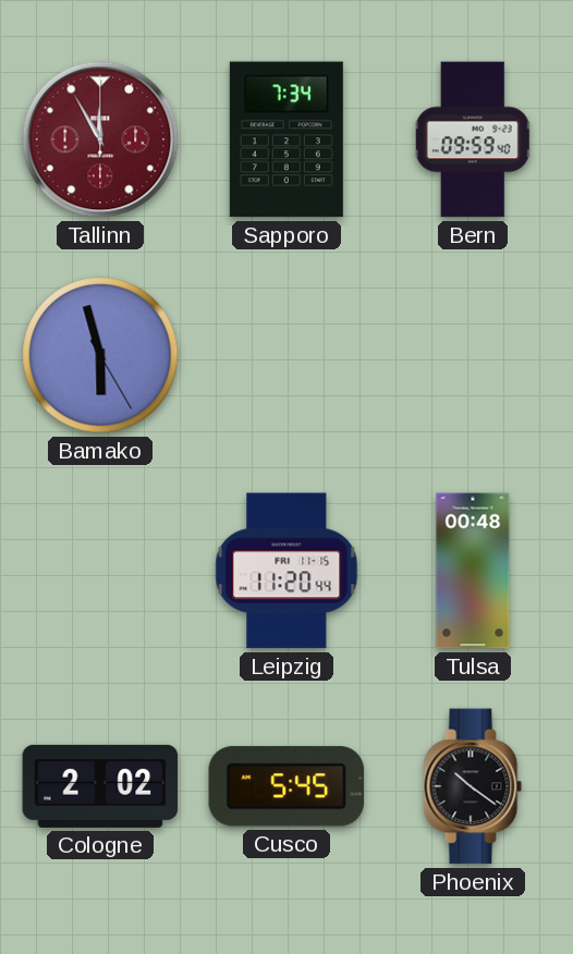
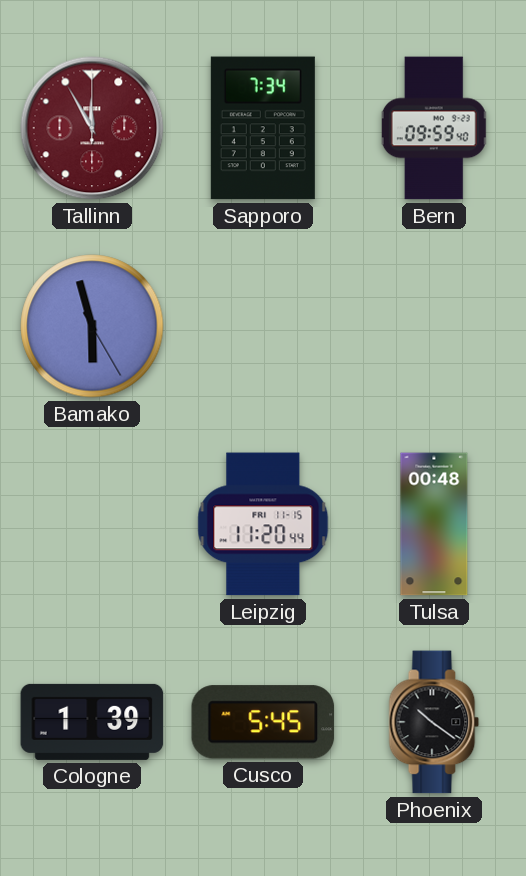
Cologne: 2:02 -> 1:39 (92, 722)
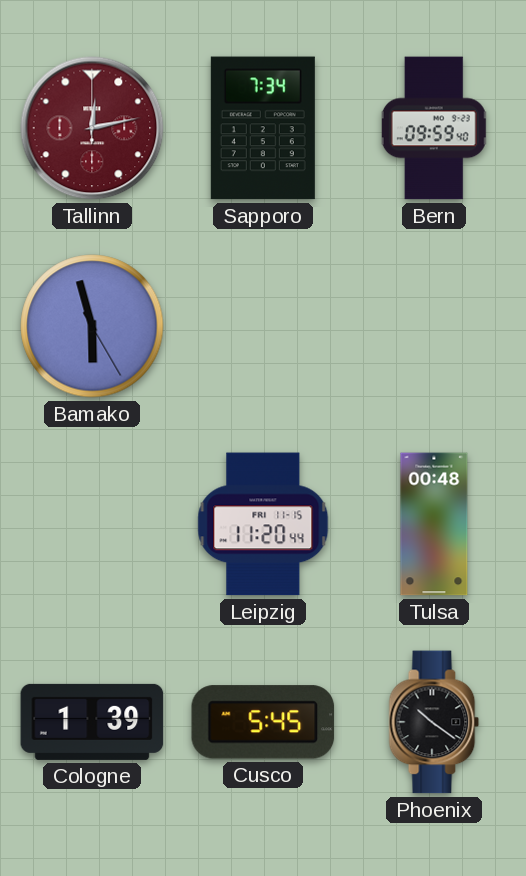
Tallinn: 11:55 -> 12:13 (92, 128)
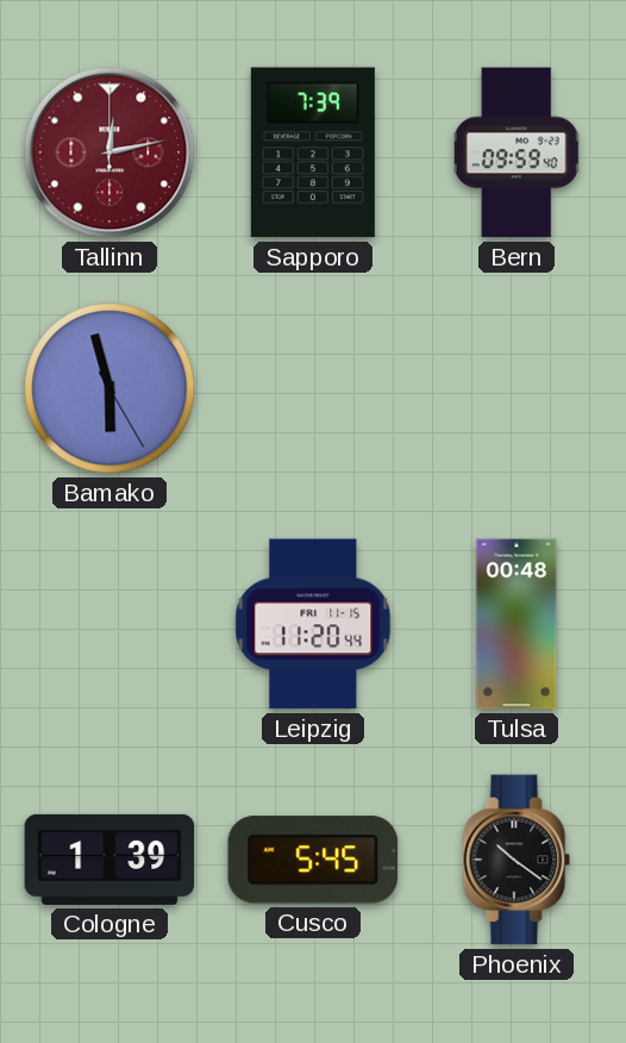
Sapporo: 7:34 -> 7:39 (313, 152)
